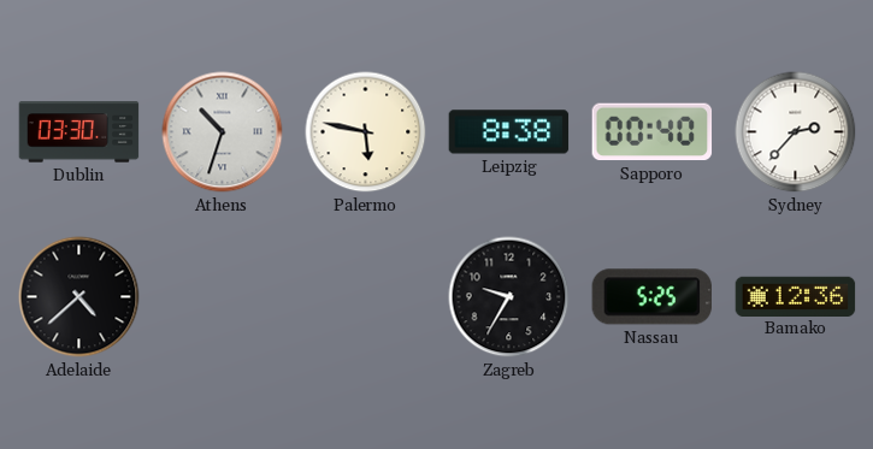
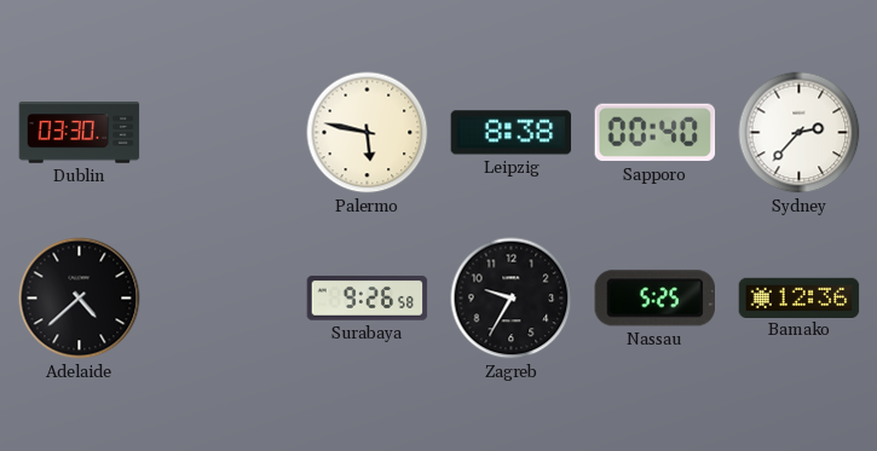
Athens: 10:33 -> none (223, 132)
Surabaya: none -> 9:26 (368, 299)
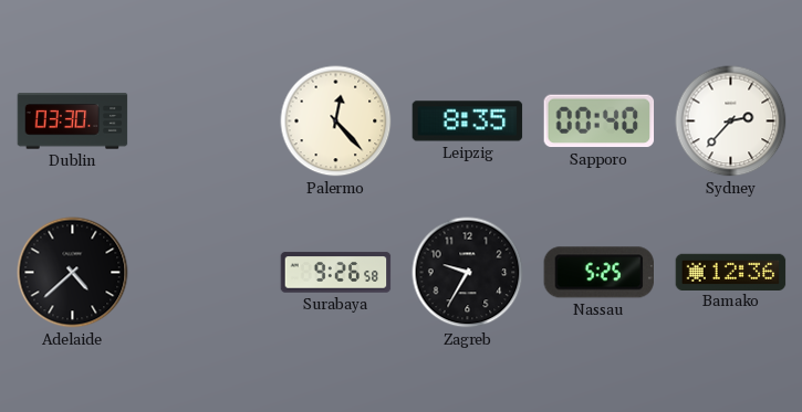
Palermo: 5:47 -> 12:23 (336, 122)
Leipzig: 8:38 -> 8:35 (468, 122)
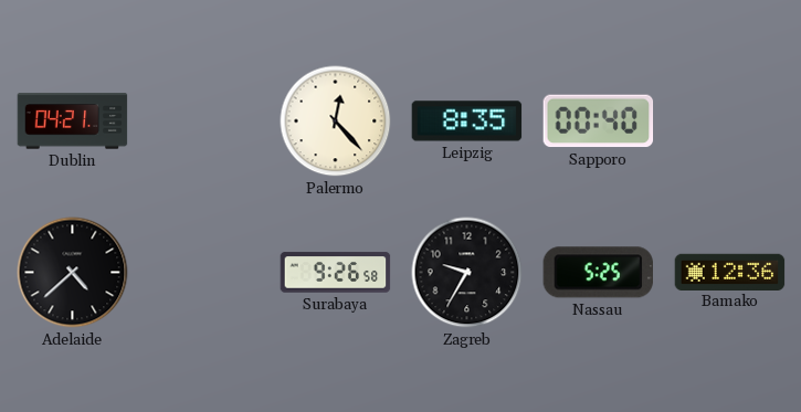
Dublin: 03:30 -> 04:21 (73, 122)
Sydney: 2:37 -> none (731, 122)
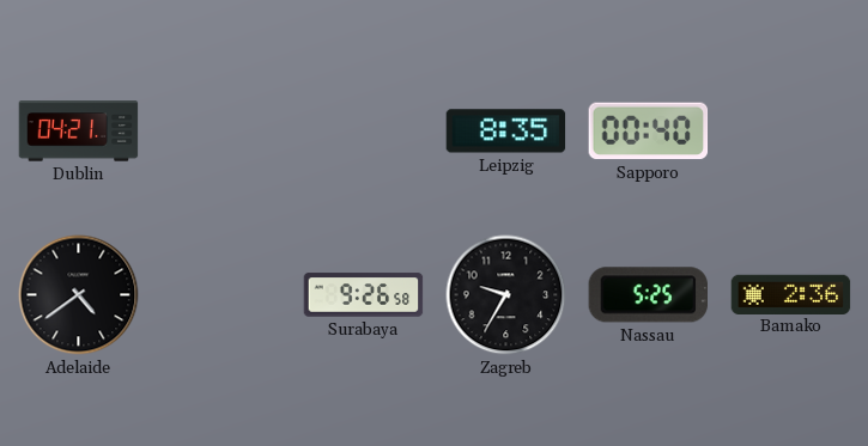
Palermo: 12:23 -> none (336, 122)
Adelaide: 4:38 -> 4:39 (79, 295)
Bamako: 12:36 -> 2:36 (791, 294)
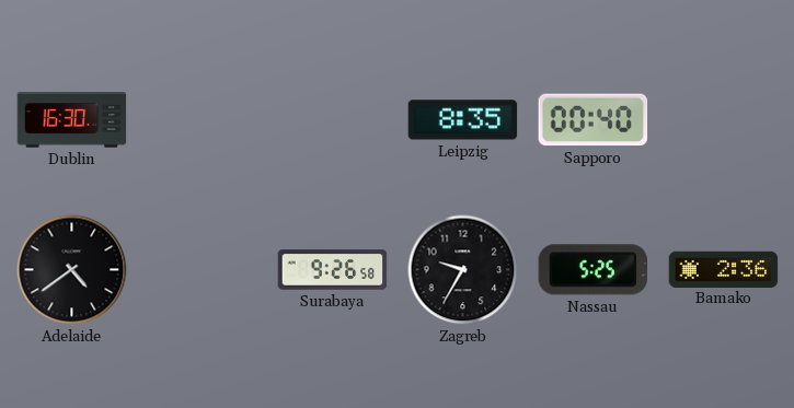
Dublin: 04:21 -> 16:30 (72, 120)
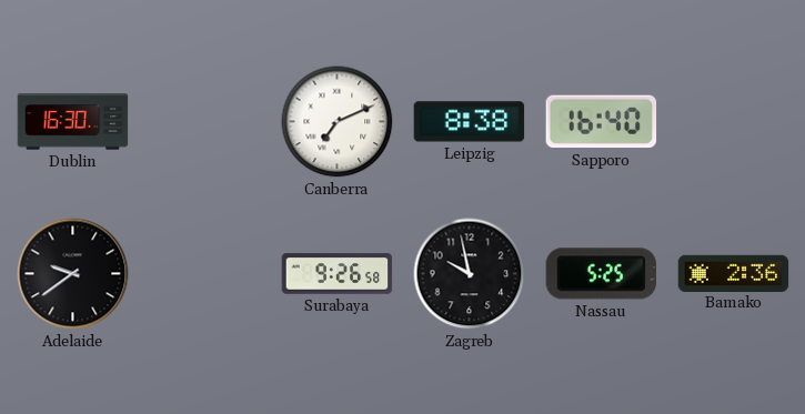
Canberra: none -> 7:11 (338, 122)
Leipzig: 8:35 -> 8:38 (470, 122)
Sapporo: 00:40 -> 16:40 (602, 122)
Adelaide: 4:39 -> 9:39 (73, 274)
Zagreb: 9:35 -> 9:58 (470, 274)
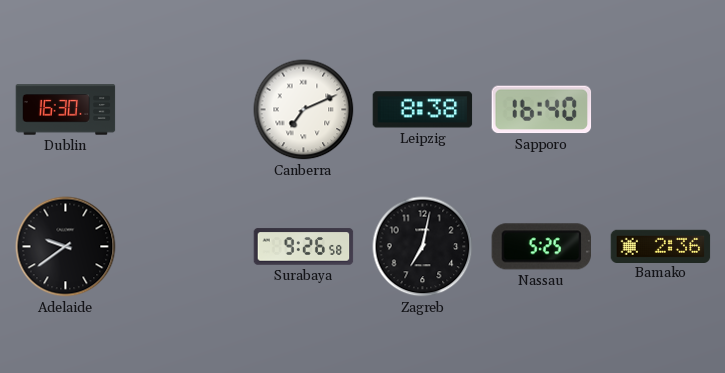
Zagreb: 9:58 -> 7:02 (423, 247)
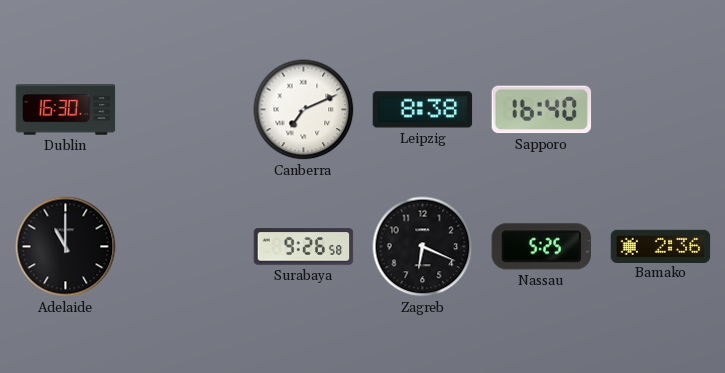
Adelaide: 9:39 -> 11:00 (66, 247)
Zagreb: 7:02 -> 6:19 (423, 247)
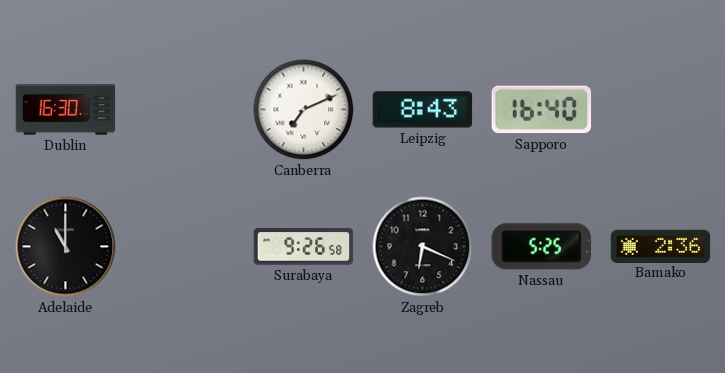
Leipzig: 8:38 -> 8:43 (423, 110)
